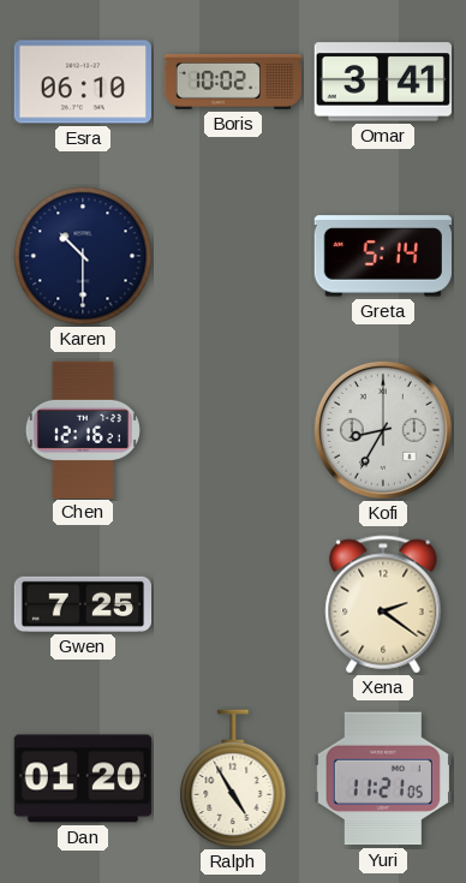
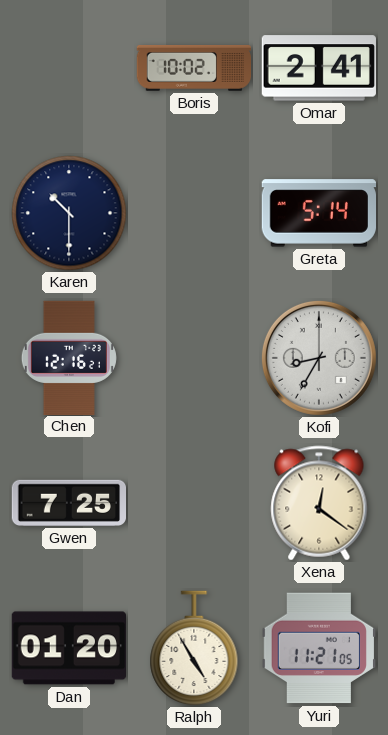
Esra: 06:10 -> none (83, 82)
Omar: 3:41 -> 2:41 (319, 68)
Xena: 2:21 -> 12:21 (319, 503)
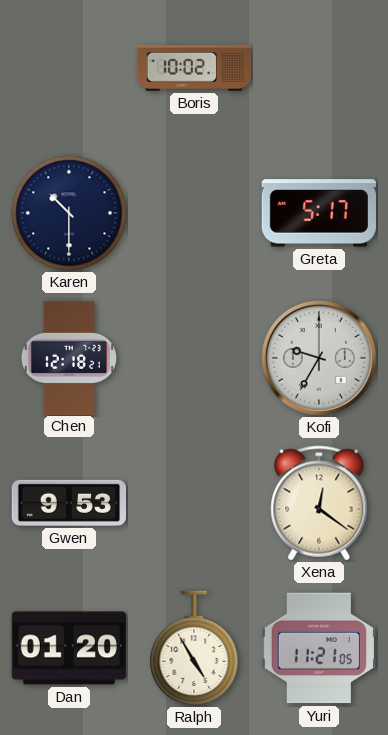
Omar: 2:41 -> none (319, 68)
Greta: 5:14 -> 5:17 (318, 213)
Chen: 12:16 -> 12:18 (69, 357)
Kofi: 8:35 -> 9:35 (319, 358)
Gwen: 7:25 -> 9:53 (68, 503)
